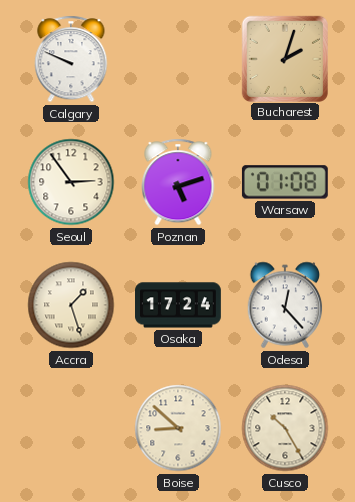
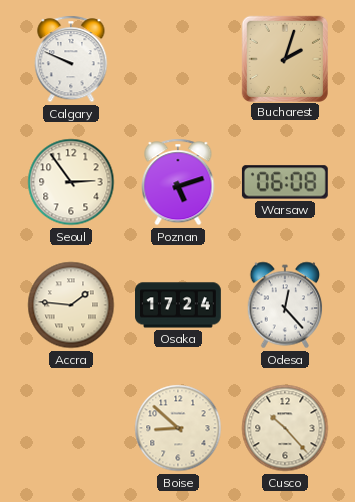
Warsaw: 01:08 -> 06:08 (285, 182)
Accra: 1:27 -> 1:46 (71, 305)
Cusco: 10:25 -> 10:23 (285, 428)
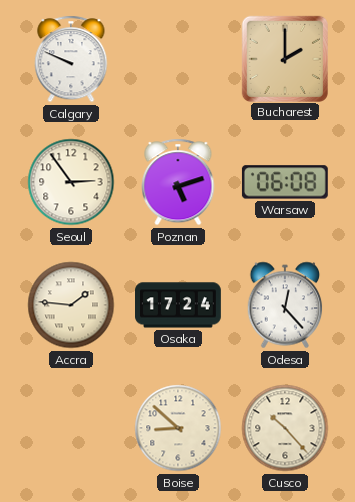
Bucharest: 2:03 -> 2:00 (284, 58)
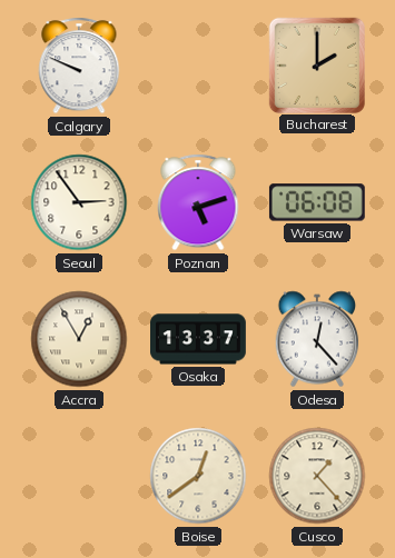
Accra: 1:46 -> 12:55 (79, 339)
Osaka: 17:24 -> 13:37 (199, 339)
Boise: 8:52 -> 12:39 (198, 476)
Cusco: 10:23 -> 1:23 (317, 476)
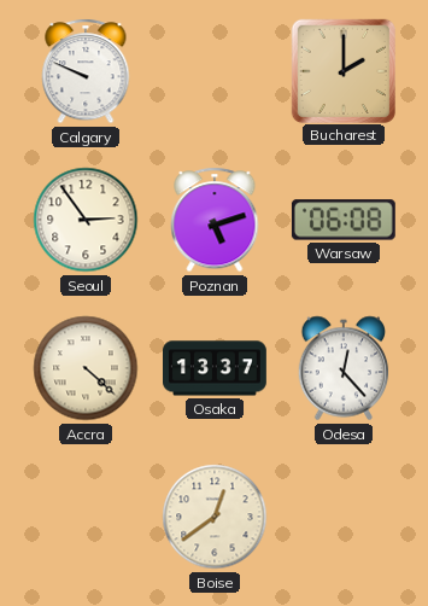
Accra: 12:55 -> 4:22 (86, 368)
Cusco: 1:23 -> none (317, 476)
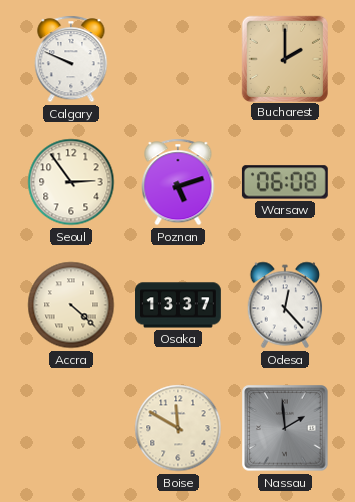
Boise: 12:39 -> 11:50 (178, 428)
Nassau: none -> 1:59 (285, 428)
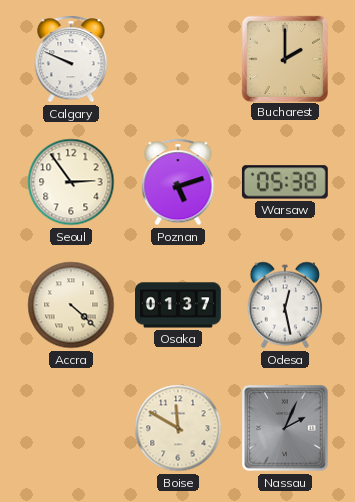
Warsaw: 06:08 -> 05:38 (285, 182)
Osaka: 13:37 -> 01:37 (179, 305)
Odesa: 12:23 -> 12:28 (285, 305)
Nassau: 1:59 -> 2:04 (285, 428)
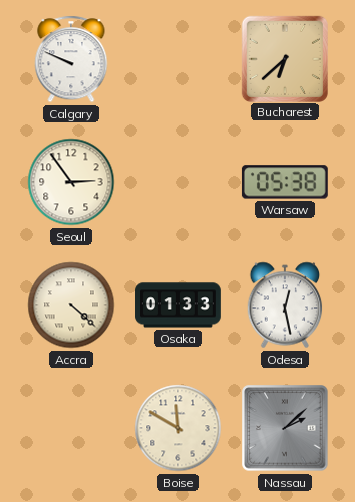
Bucharest: 2:00 -> 6:38 (284, 58)
Poznan: 5:12 -> none (178, 182)
Osaka: 01:37 -> 01:33 (179, 305)
Nassau: 2:04 -> 2:08 (285, 428)
